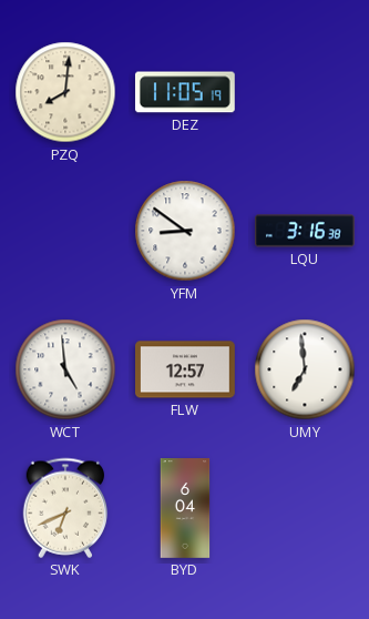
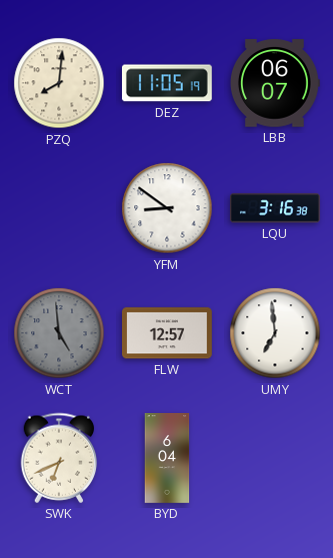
LBB: none -> 06:07 (275, 83)
WCT dial: white -> grey (59, 333)
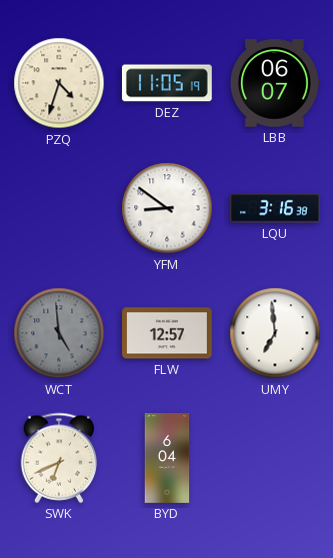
PZQ: 8:01 -> 4:33 (59, 83)
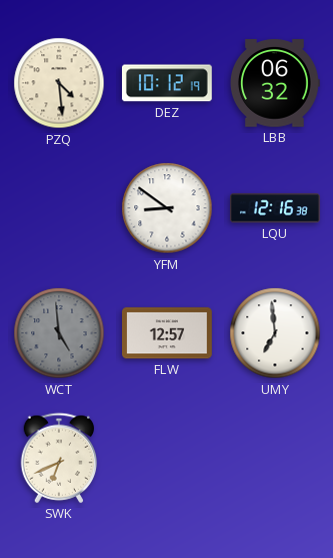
PZQ: 4:33 -> 4:29 (59, 83)
DEZ: 11:05 -> 10:12 (167, 83)
LBB: 06:07 -> 06:32 (275, 83)
LQU: 3:16 -> 12:16 (276, 208)
BYD: 6:04 -> none (167, 459)
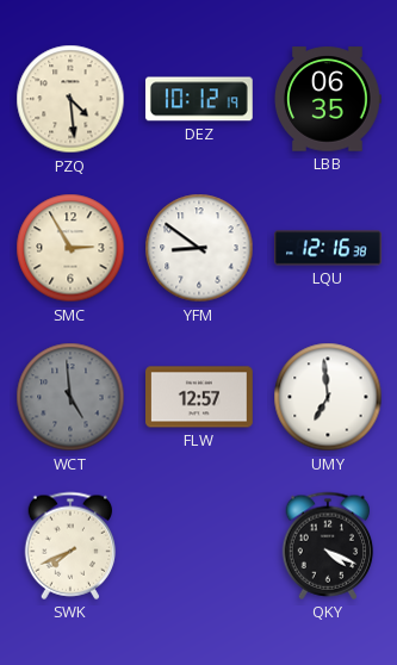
LBB: 06:32 -> 06:35 (328, 99)
SMC: none -> 2:55 (70, 248)
SWK: 6:41 -> 7:41 (70, 546)
QKY: none -> 4:19 (328, 546)
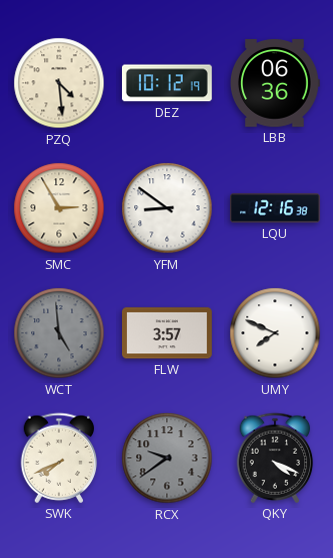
LBB: 06:35 -> 06:36 (275, 83)
FLW: 12:57 -> 3:57 (168, 333)
UMY: 6:59 -> 7:49 (275, 333)
RCX: none -> 9:39 (167, 458)
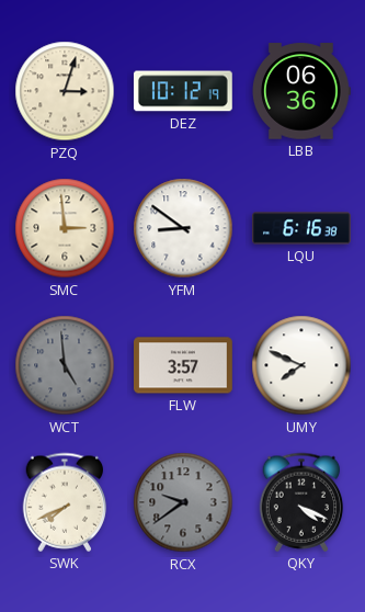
PZQ: 4:29 -> 3:03 (65, 91)
SMC: 2:55 -> 2:59 (65, 228)
LQU: 12:16 -> 6:16 (303, 228)
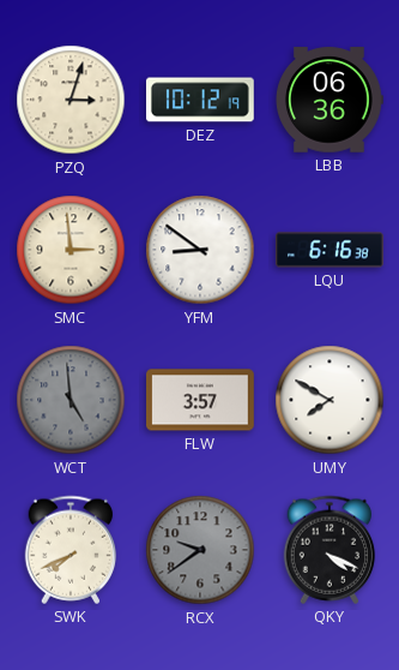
UMY: 7:49 -> 7:50 (330, 400)
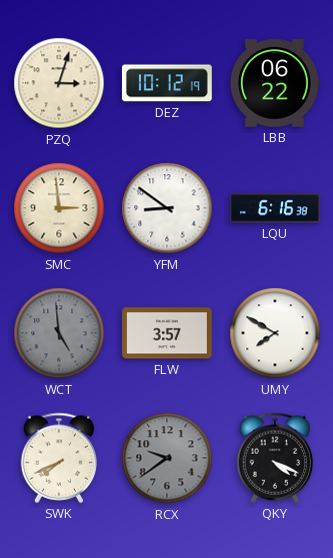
LBB: 06:36 -> 06:22 (275, 83)
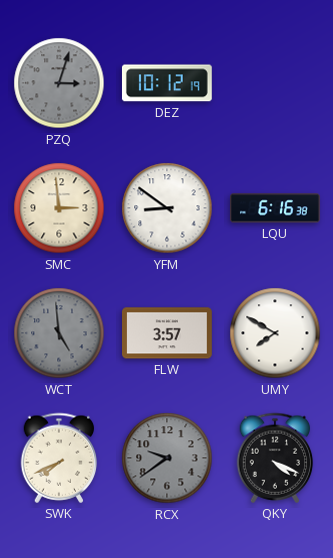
PZQ dial: cream -> grey (59, 83)
LBB: 06:22 -> none (275, 83)
